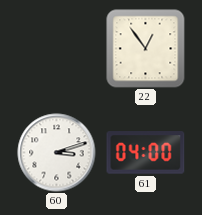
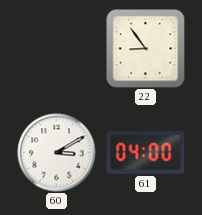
22: 12:54 -> 8:54 (146, 49)
60: 3:12 -> 3:10 (57, 153)
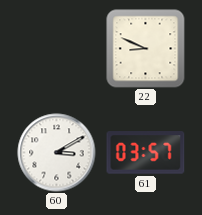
22: 8:54 -> 8:49 (146, 49)
61: 04:00 -> 03:57 (146, 153)
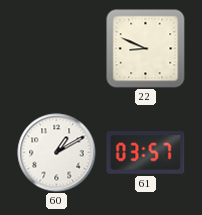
60: 3:10 -> 1:10 (57, 153)
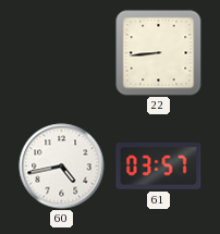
22: 8:49 -> 8:44 (159, 53)
60: 1:10 -> 4:43 (62, 167)
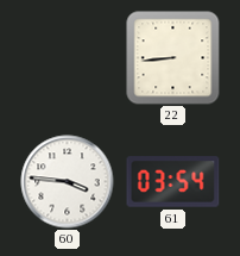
60: 4:43 -> 3:46 (68, 182)
61: 03:57 -> 03:54 (173, 182)
